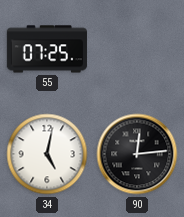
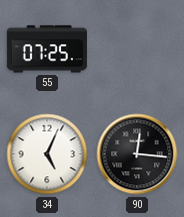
34: 5:02 -> 5:04 (47, 154)
90: 12:14 -> 12:16 (137, 154)
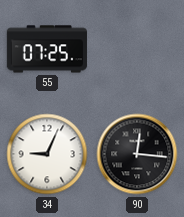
34: 5:04 -> 9:04 (47, 154)
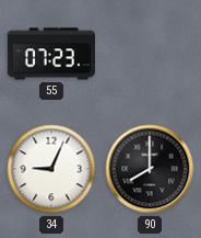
55: 07:25 -> 07:23 (51, 54)
90: 12:16 -> 8:00 (150, 169)
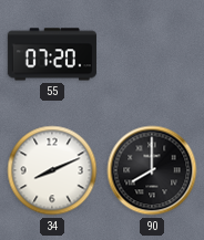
55: 07:23 -> 07:20 (52, 54)
34: 9:04 -> 8:11 (52, 170)
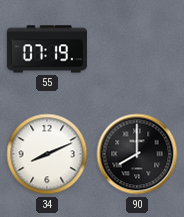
55: 07:20 -> 07:19 (47, 49)
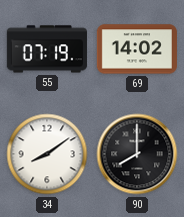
69: none -> 14:02 (137, 49)
34: 8:11 -> 8:09 (47, 154)
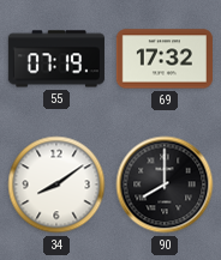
69: 14:02 -> 17:32 (165, 59)
